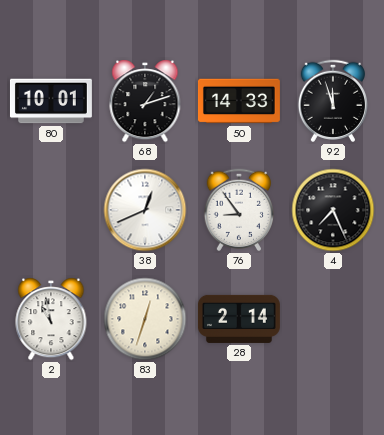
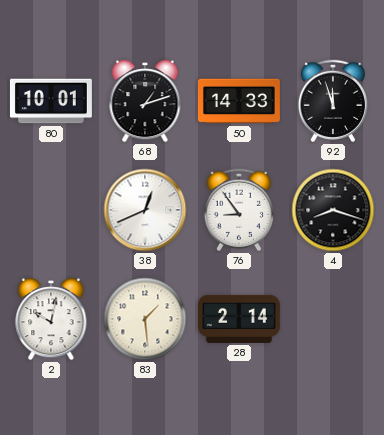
4: 7:26 -> 8:18 (333, 210)
2: 10:58 -> 10:02 (51, 319)
83: 12:33 -> 1:29 (145, 319)
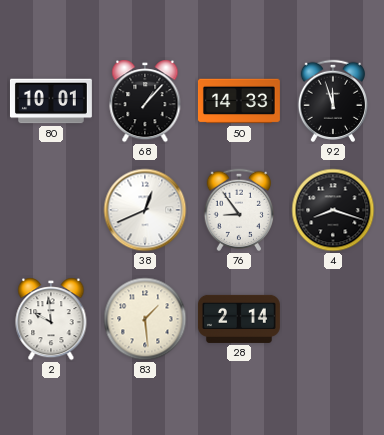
68: 1:12 -> 1:07 (145, 101)
2: 10:02 -> 9:59 (51, 319)
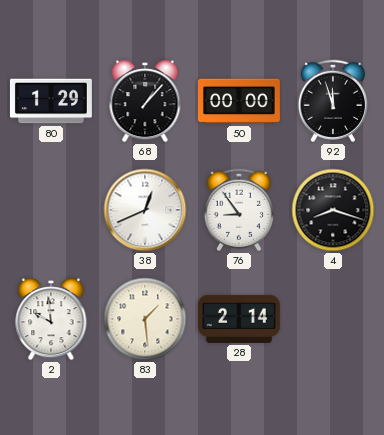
80: 10:01 -> 1:29 (51, 101)
50: 14:33 -> 00:00 (239, 101)
